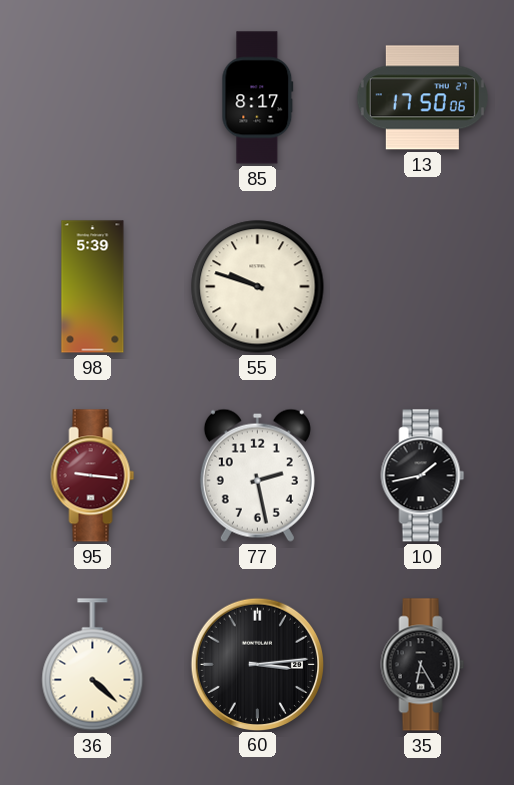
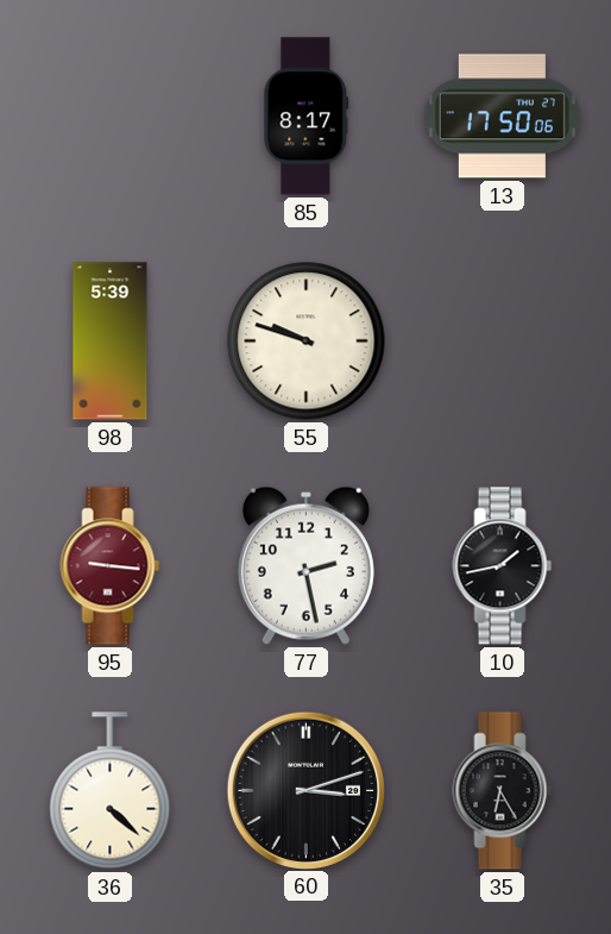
60: 3:14 -> 3:12 (305, 790)
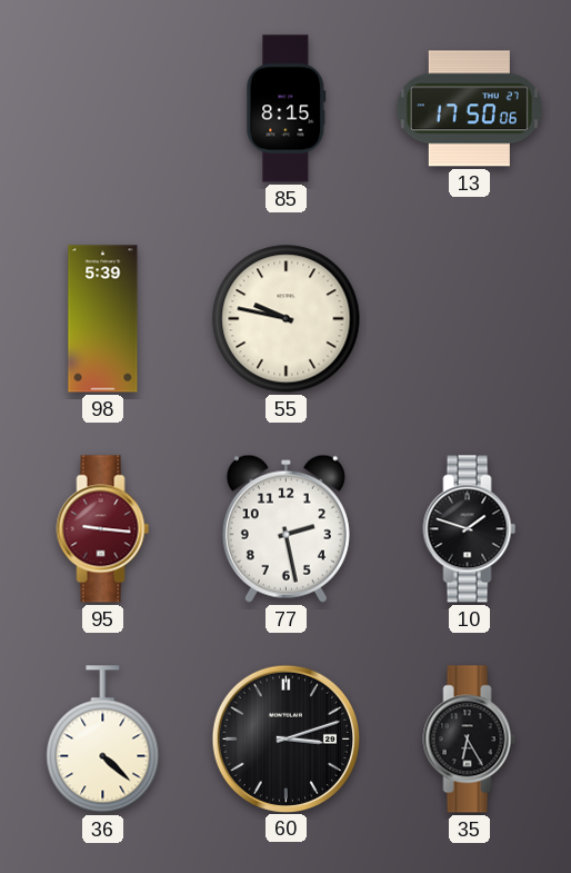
85: 8:17 -> 8:15 (287, 109)
55: 9:48 -> 9:47 (287, 319)
10: 1:43 -> 1:48 (470, 529)
